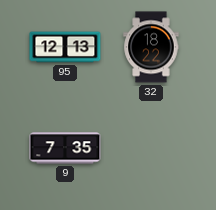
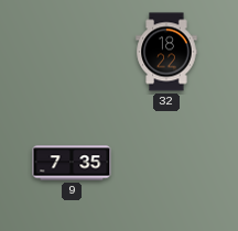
95: 12:13 -> none (65, 47)
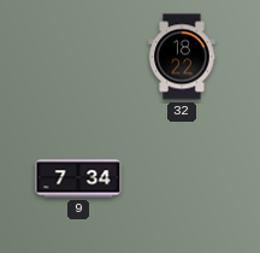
9: 7:35 -> 7:34 (78, 178)
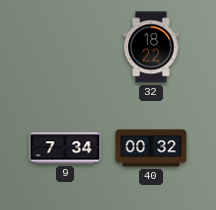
40: none -> 00:32 (151, 148)
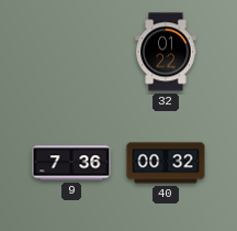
32: 18:22 -> 01:22 (166, 52)
9: 7:34 -> 7:36 (71, 163)
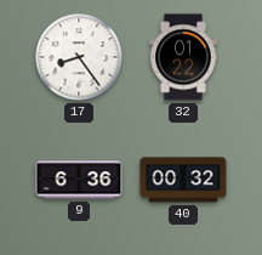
17: none -> 8:24 (79, 57)
9: 7:36 -> 6:36 (79, 180)
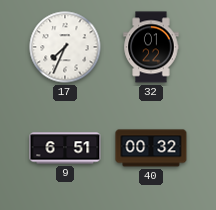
17: 8:24 -> 7:34 (65, 47)
9: 6:36 -> 6:51 (65, 148)
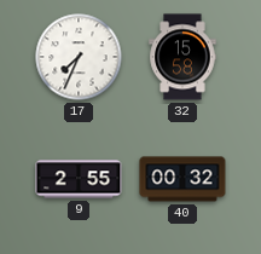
32: 01:22 -> 15:58 (182, 57)
9: 6:51 -> 2:55 (79, 179)
